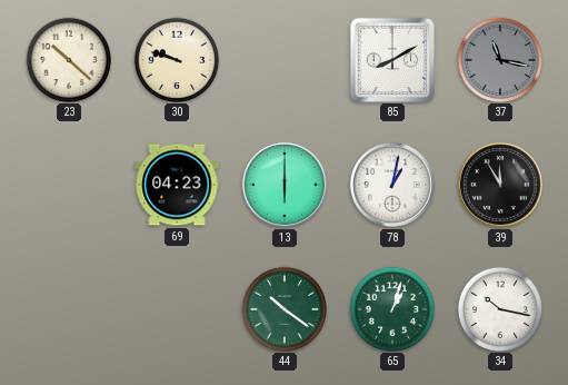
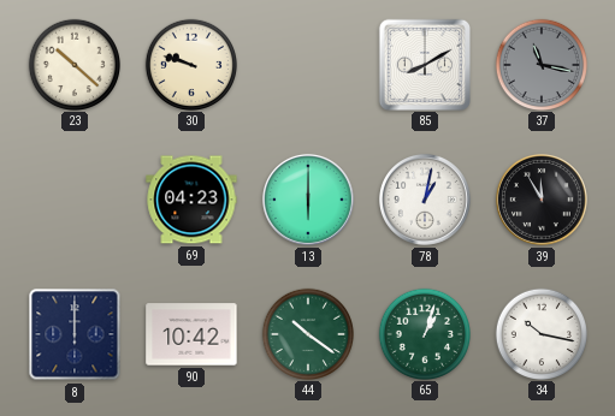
8: none -> 12:00 (75, 334)
90: none -> 10:42 (191, 334)
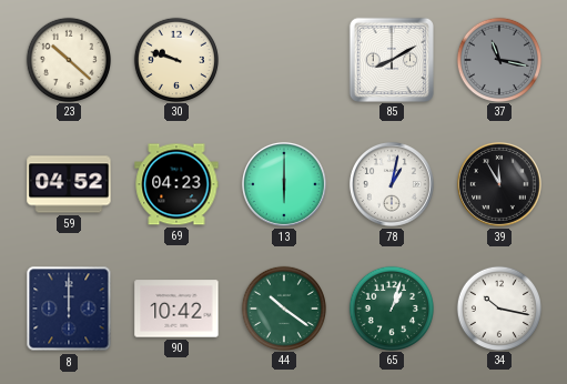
59: none -> 04:52 (69, 184)
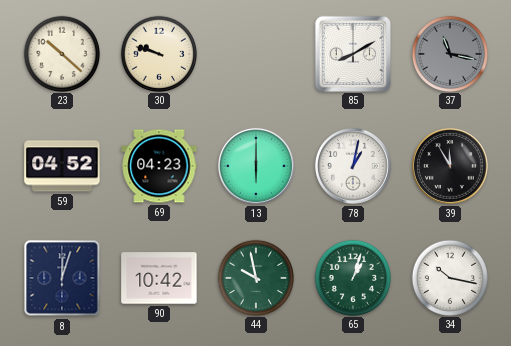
8: 12:00 -> 12:03 (62, 278)
44: 10:21 -> 9:58 (255, 277)
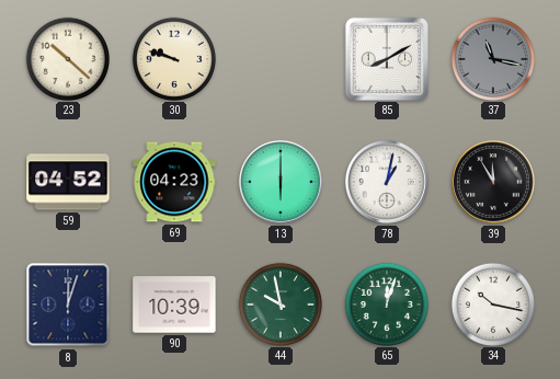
90: 10:42 -> 10:39 (174, 305)
65: 1:03 -> 12:03 (386, 303)
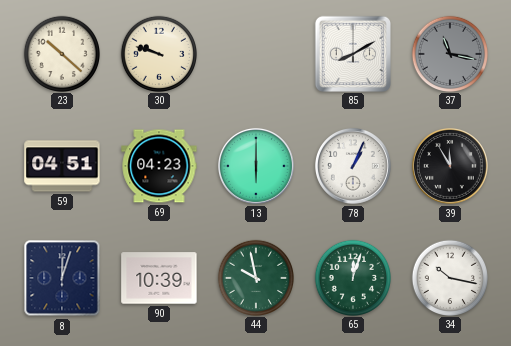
59: 04:52 -> 04:51 (62, 166)
78: 1:02 -> 1:04 (353, 166)
